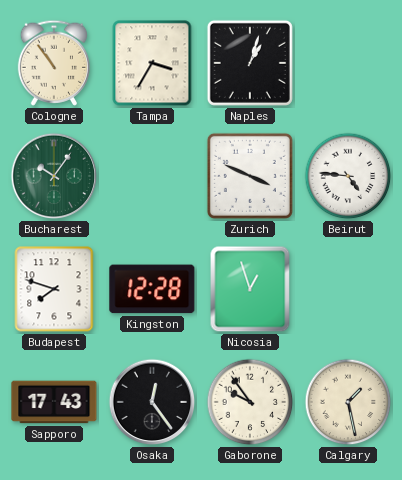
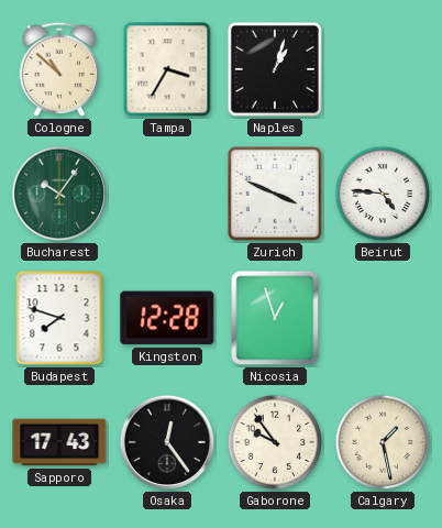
Cologne: 10:54 -> 10:52 (58, 69)
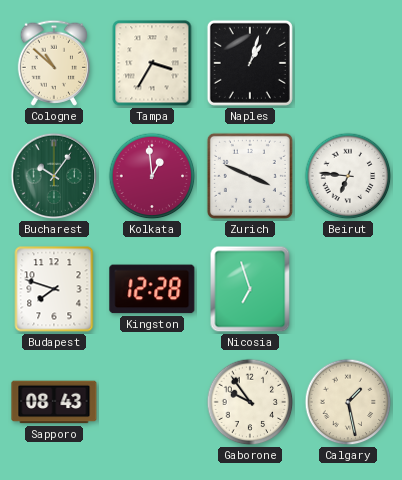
Kolkata: none -> 12:59 (152, 176)
Beirut: 4:46 -> 6:46 (348, 176)
Nicosia: 12:57 -> 6:57 (250, 289)
Sapporo: 17:43 -> 08:43 (54, 402)
Osaka: 12:24 -> none (167, 442)
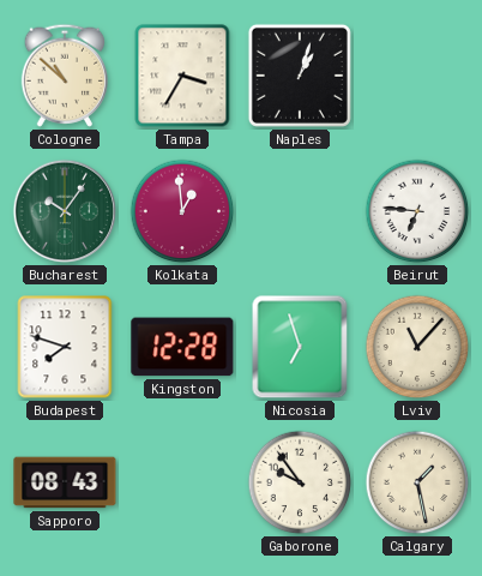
Zurich: 3:49 -> none (250, 176)
Lviv: none -> 11:07 (417, 347)
